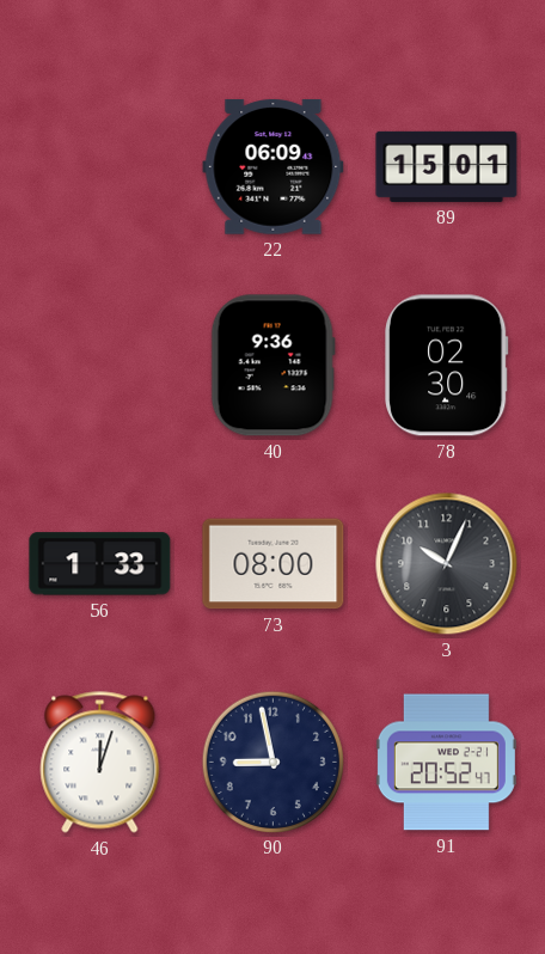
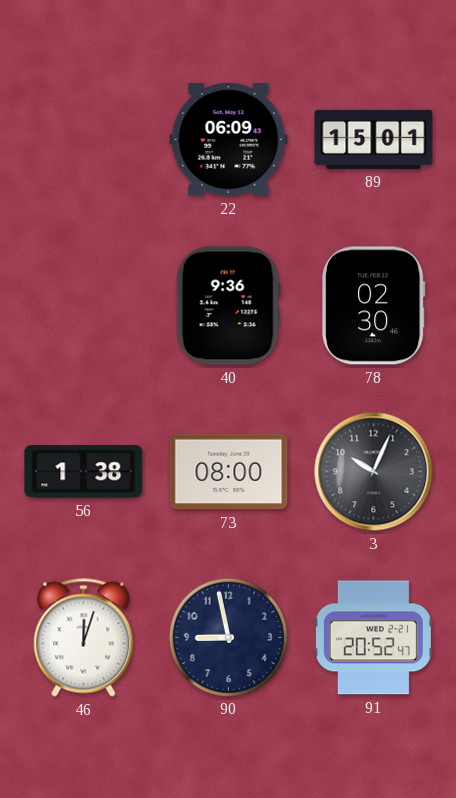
56: 1:33 -> 1:38 (84, 472)
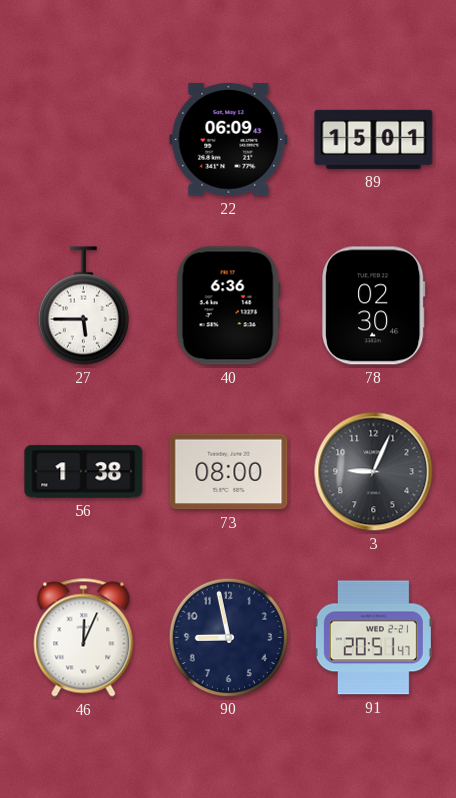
27: none -> 5:45 (83, 306)
40: 9:36 -> 6:36 (228, 306)
3: 10:04 -> 9:04 (374, 472)
46: 12:03 -> 12:04 (84, 638)
91: 20:52 -> 20:51 (373, 638)
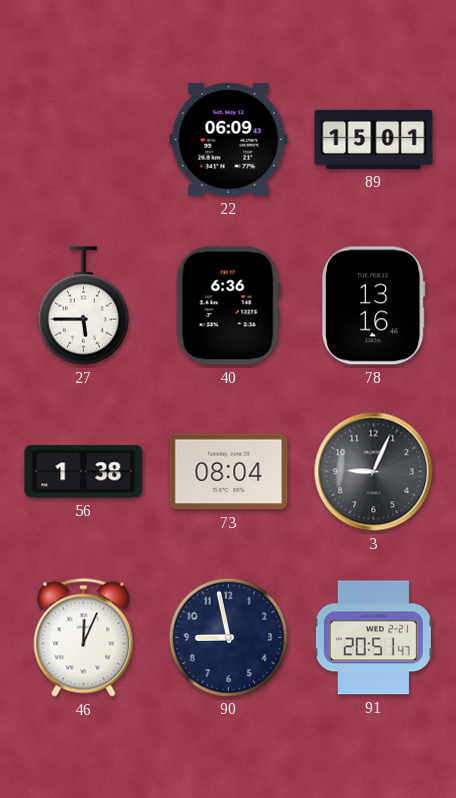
78: 02:30 -> 13:16 (374, 306)
73: 08:00 -> 08:04 (229, 472)
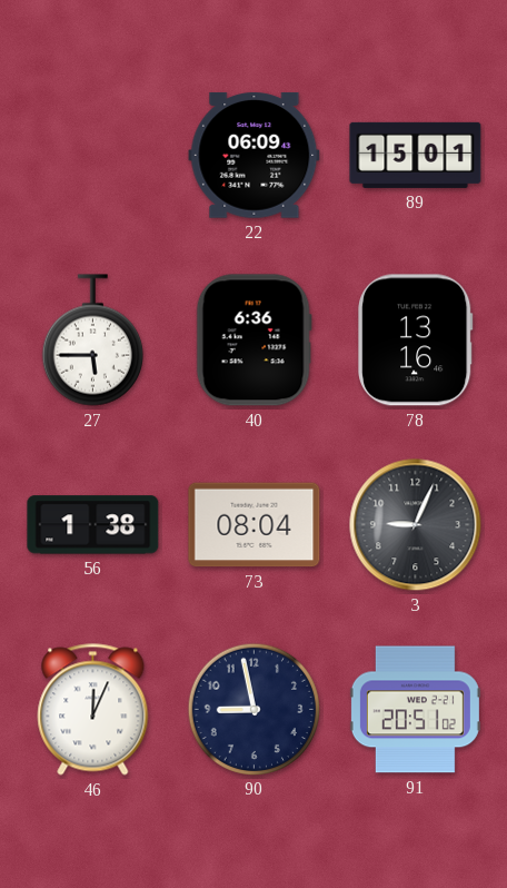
91: 20:51:47 -> 20:51:02 (415, 710)
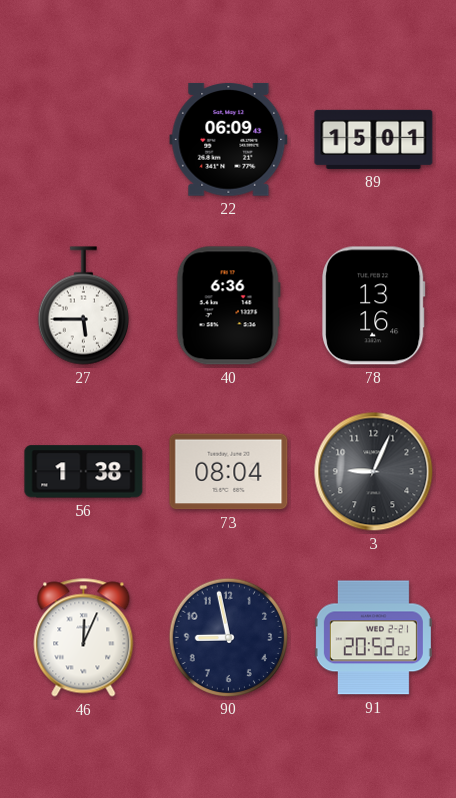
91: 20:51 -> 20:52 (373, 638)
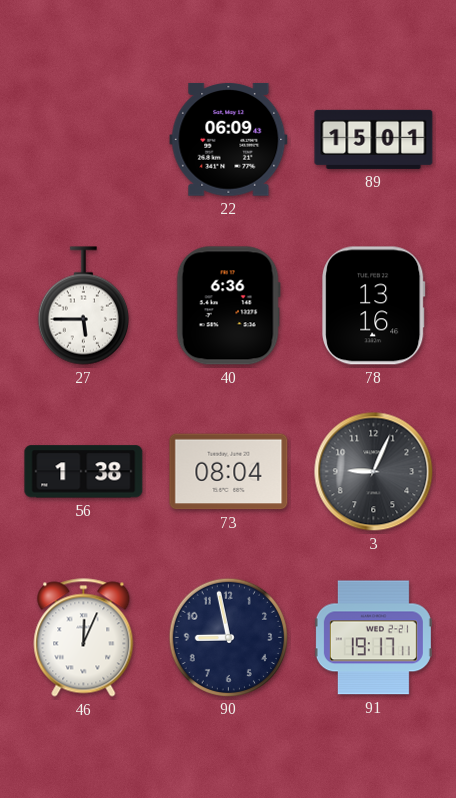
91: 20:52 -> 19:17 (373, 638)
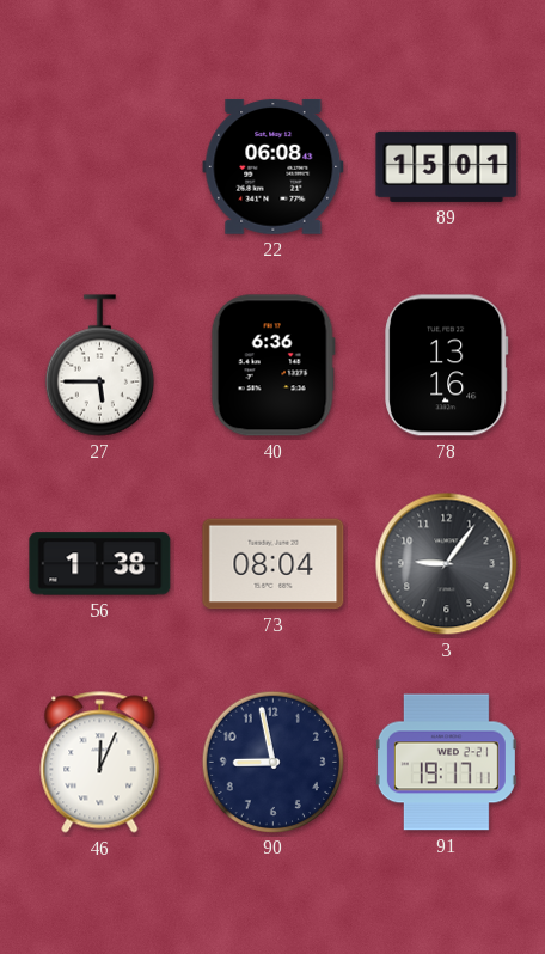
22: 06:09 -> 06:08 (274, 166)
3: 9:04 -> 9:06 (447, 564)
